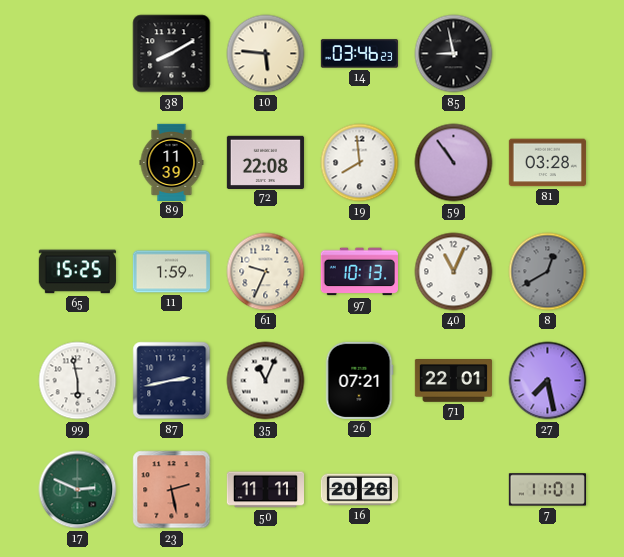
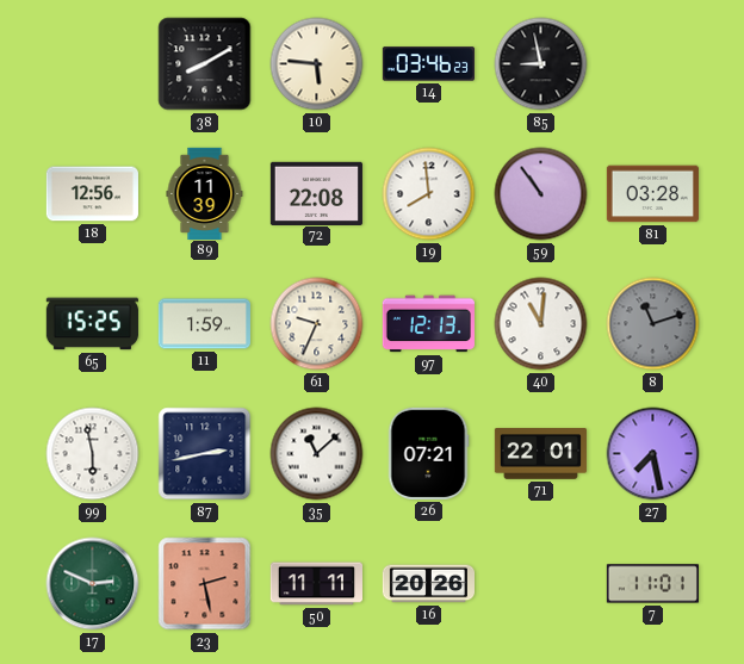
18: none -> 12:56 (92, 194)
97: 10:13 -> 12:13 (428, 324)
40: 11:04 -> 11:01 (541, 324)
8: 12:40 -> 11:12 (653, 324)
35: 11:04 -> 11:08 (317, 454)
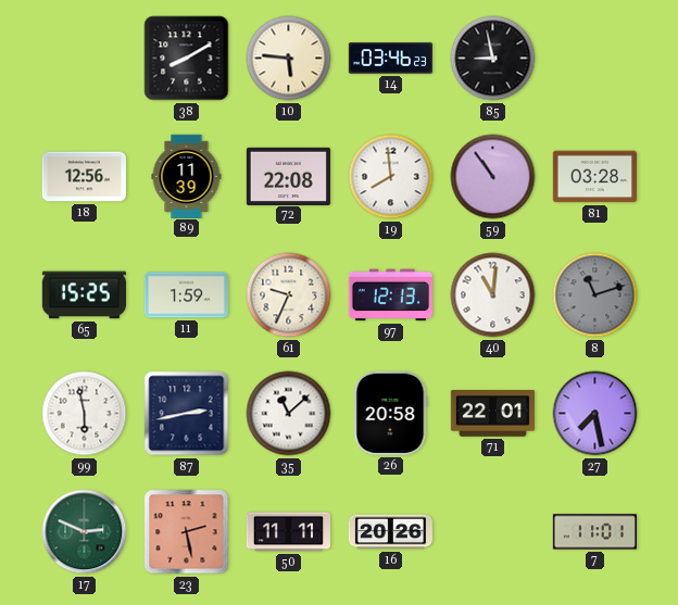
26: 07:21 -> 20:58 (390, 413)
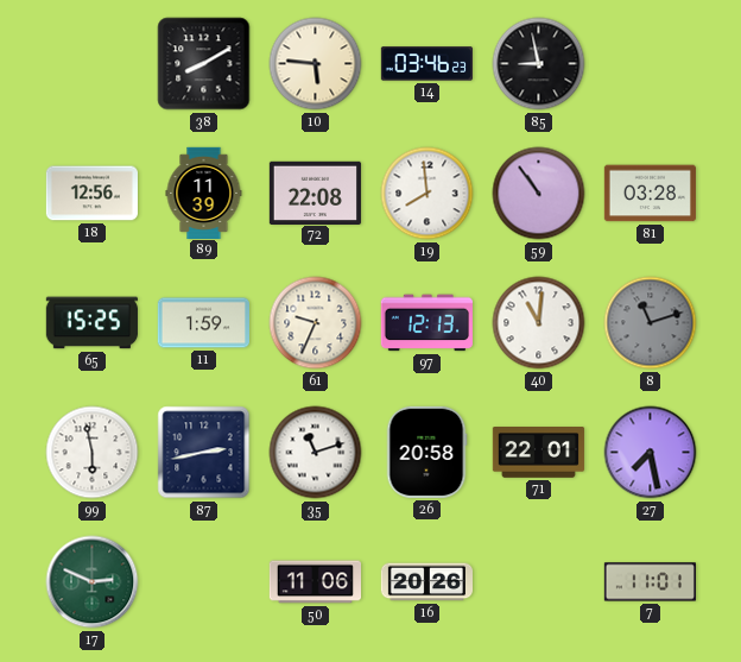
35: 11:08 -> 11:12 (316, 453)
23: 2:28 -> none (187, 532)
50: 11:11 -> 11:06 (315, 582)
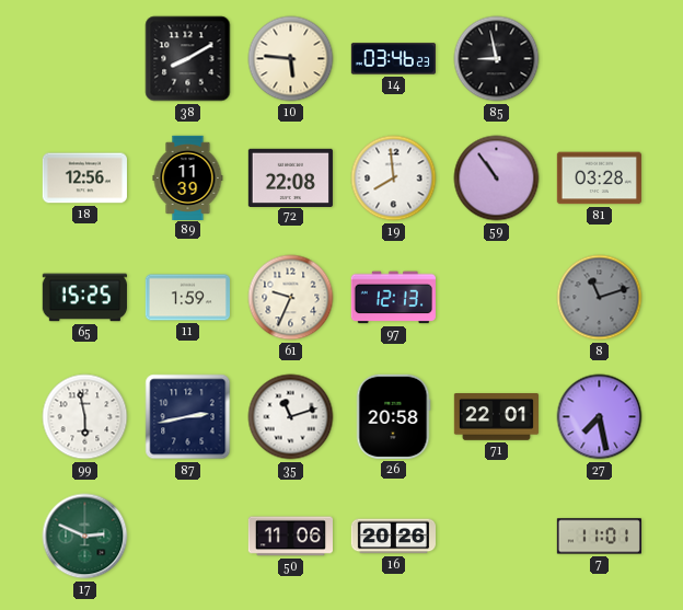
40: 11:01 -> none (539, 323)
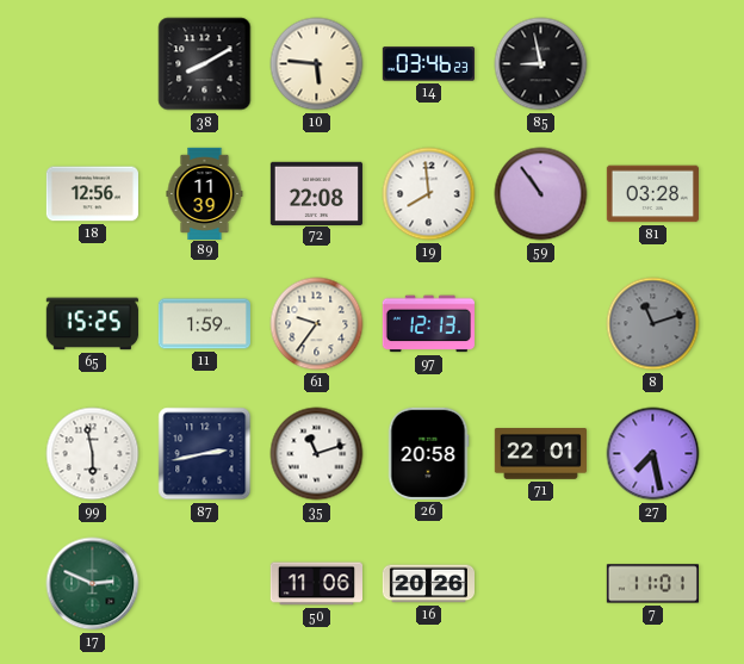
61: 9:34 -> 9:36 (317, 324)
